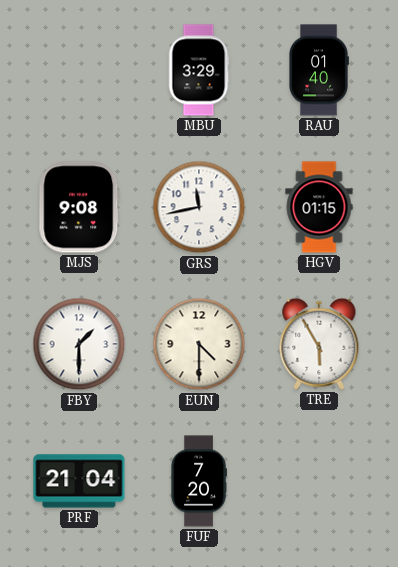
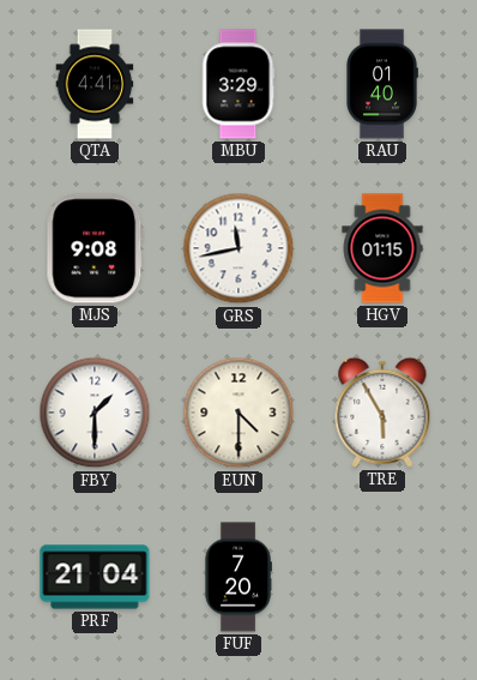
QTA: none -> 4:41 (95, 84)
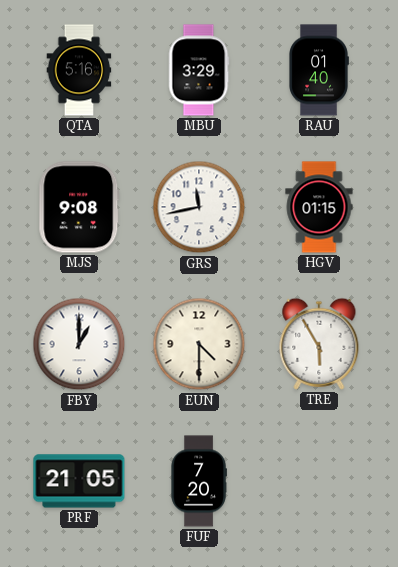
QTA: 4:41 -> 5:16 (79, 70)
FBY: 1:30 -> 1:00 (79, 344)
PRF: 21:04 -> 21:05 (79, 481)
